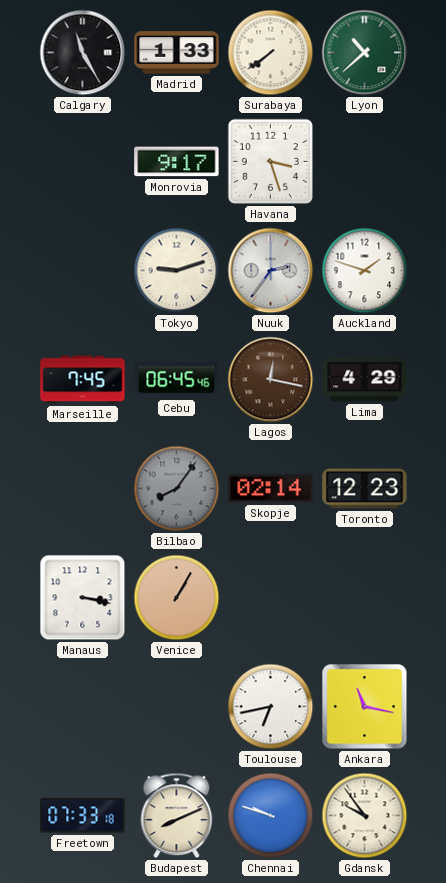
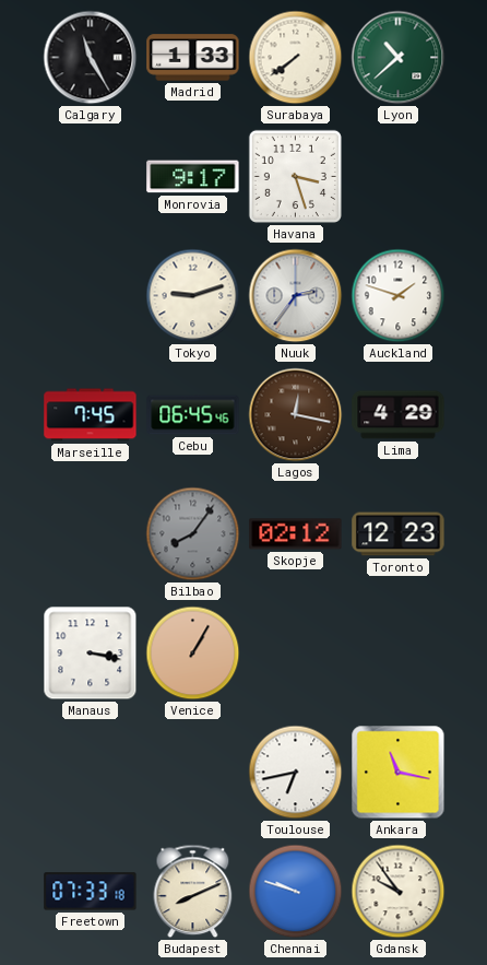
Skopje: 02:14 -> 02:12 (296, 534)
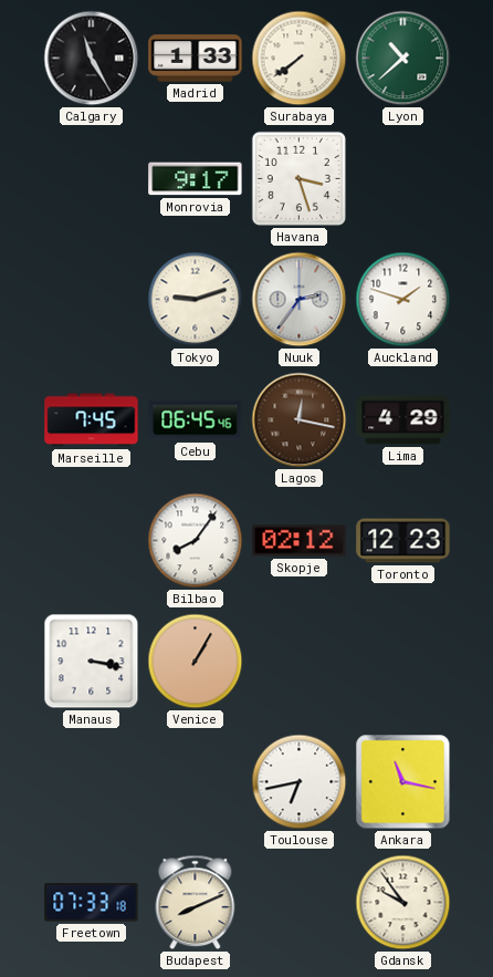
Bilbao dial: grey -> white (196, 541)
Chennai: 9:48 -> none (296, 892)
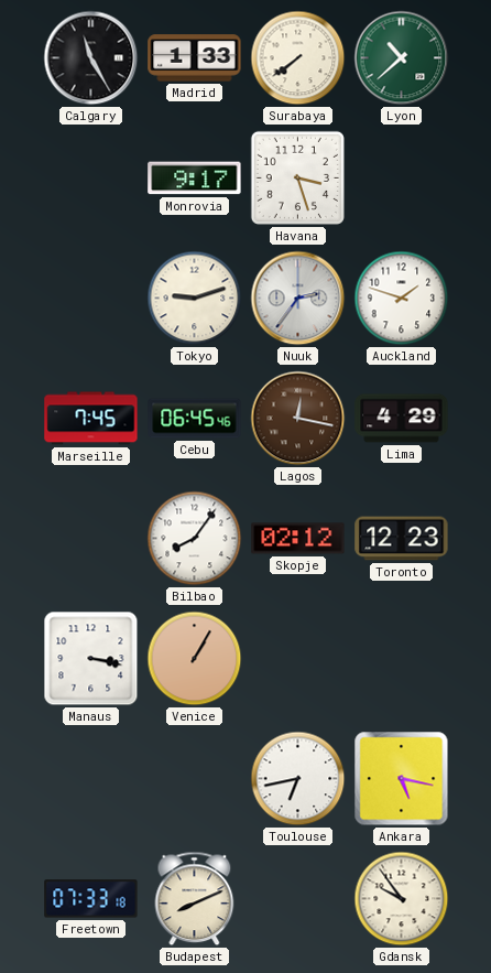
Ankara: 11:17 -> 5:17 (402, 779)
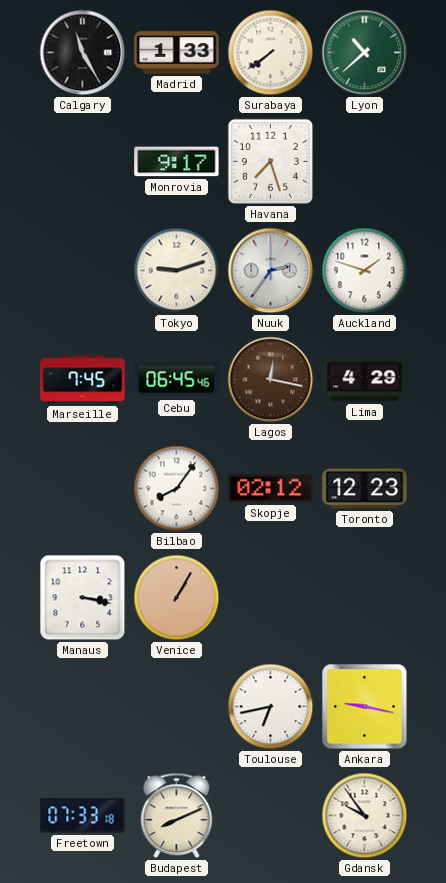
Havana: 3:27 -> 7:27 (270, 161)
Ankara: 5:17 -> 9:17 (365, 707)
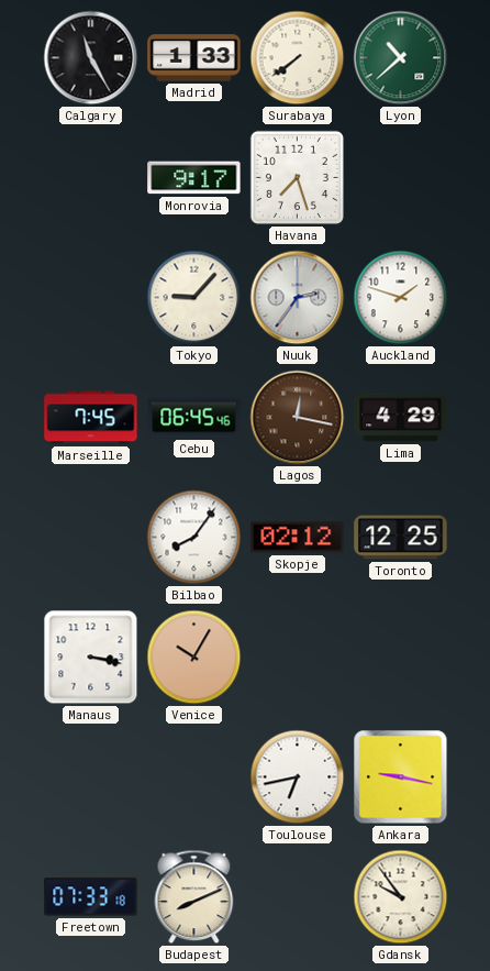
Tokyo: 9:12 -> 9:07 (194, 298)
Toronto: 12:23 -> 12:25 (401, 538)
Venice: 1:05 -> 10:05 (194, 658)
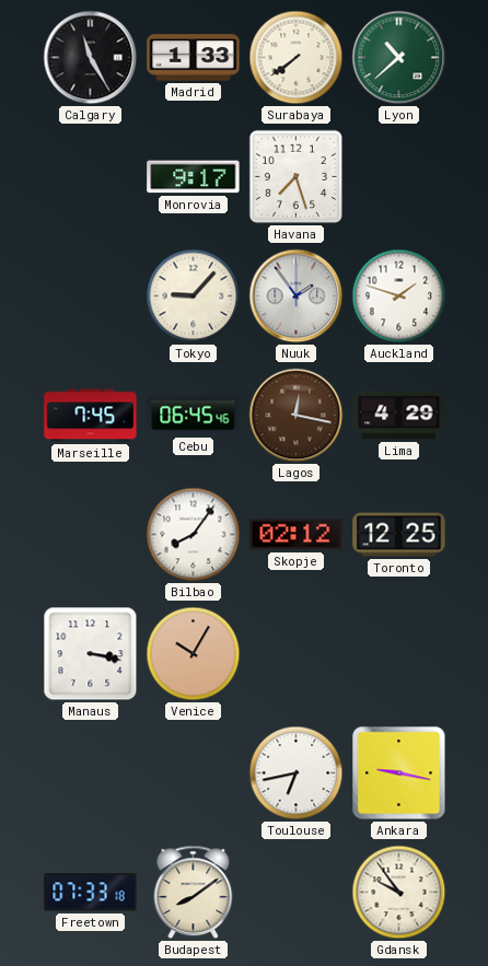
Nuuk: 2:36 -> 1:54 (297, 296)
Budapest: 8:11 -> 8:09 (194, 893)
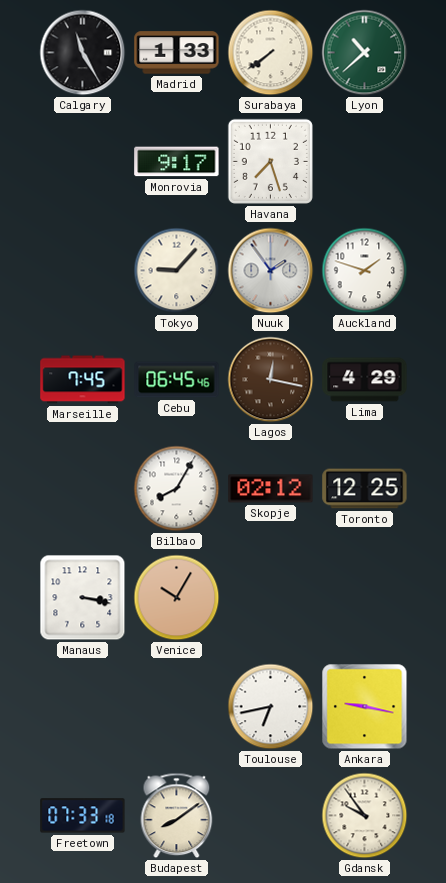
Bilbao: 8:06 -> 8:05 (177, 489)
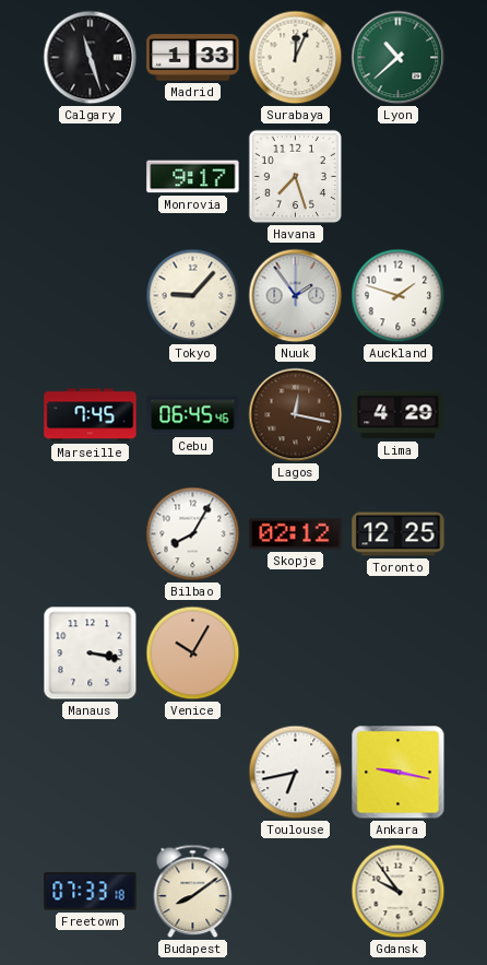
Calgary: 11:25 -> 11:27 (91, 58)
Surabaya: 7:39 -> 12:04 (296, 58)
